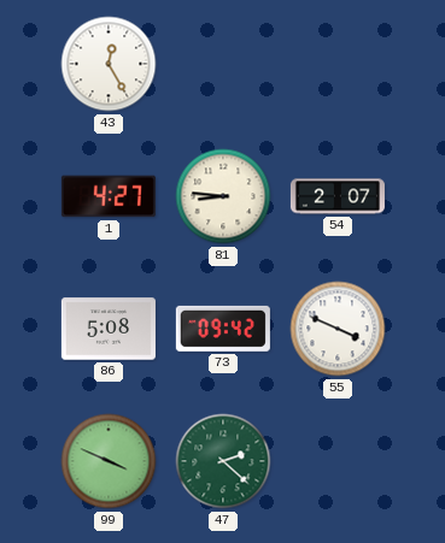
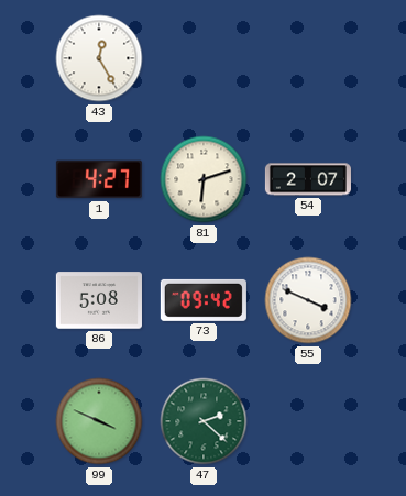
81: 8:46 -> 6:12 (204, 179)
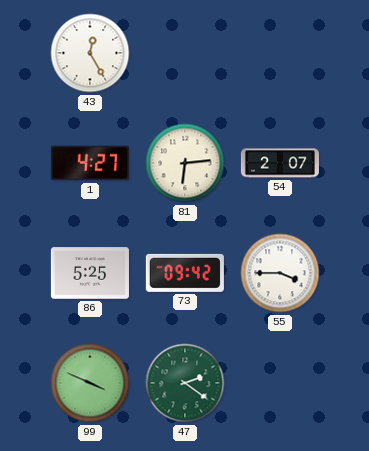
81: 6:12 -> 6:14 (185, 163)
86: 5:08 -> 5:25 (90, 273)
55: 3:49 -> 3:45 (280, 273)
47: 2:22 -> 2:21 (185, 383)
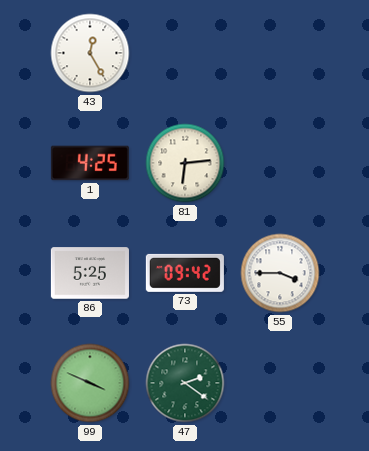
1: 4:27 -> 4:25 (90, 163)
54: 2:07 -> none (280, 163)
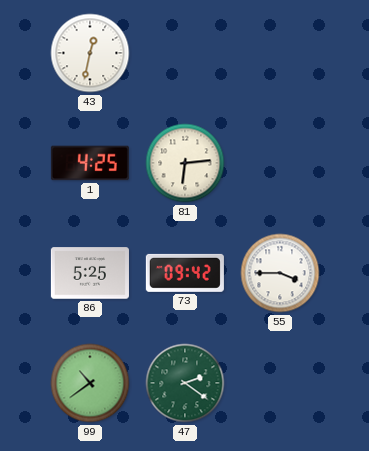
43: 12:25 -> 12:32 (90, 53)
99: 3:49 -> 10:39 (90, 383)
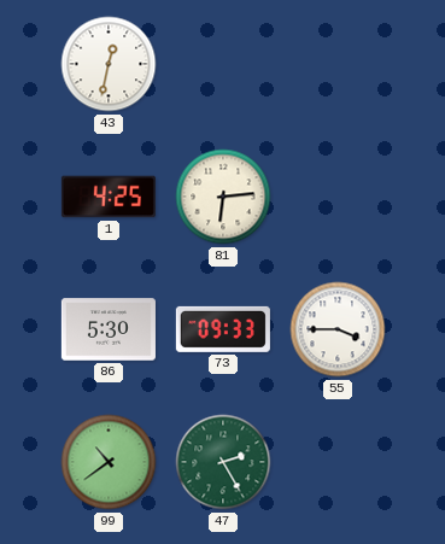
86: 5:25 -> 5:30 (109, 329)
73: 09:42 -> 09:33 (223, 329)
47: 2:21 -> 2:25 (223, 462)
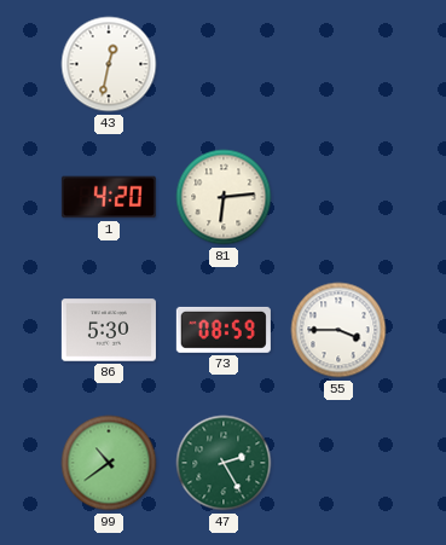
1: 4:25 -> 4:20 (109, 197)
73: 09:33 -> 08:59 (224, 330)
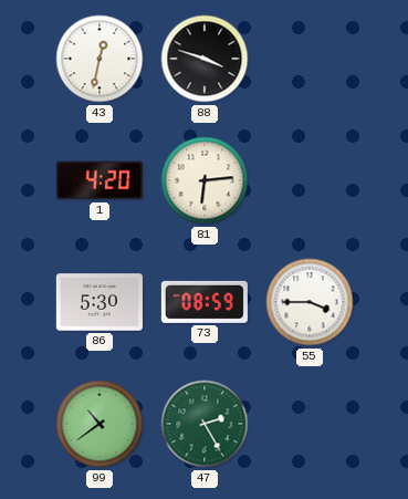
88: none -> 3:48 (205, 59)
